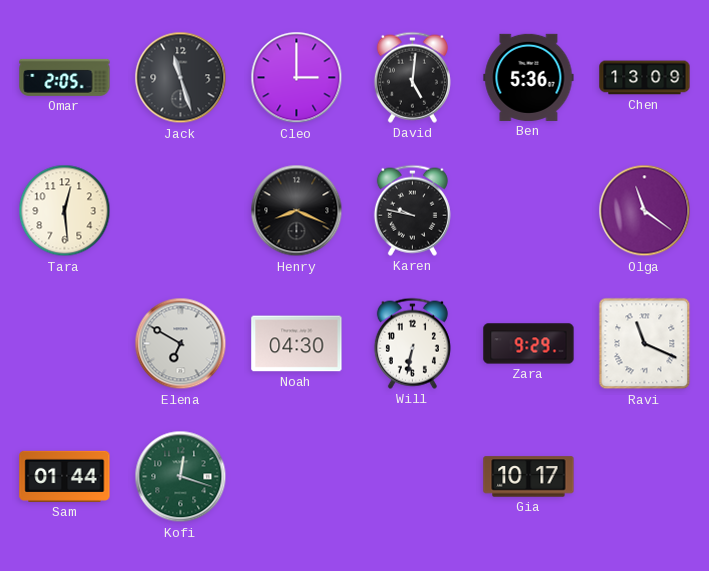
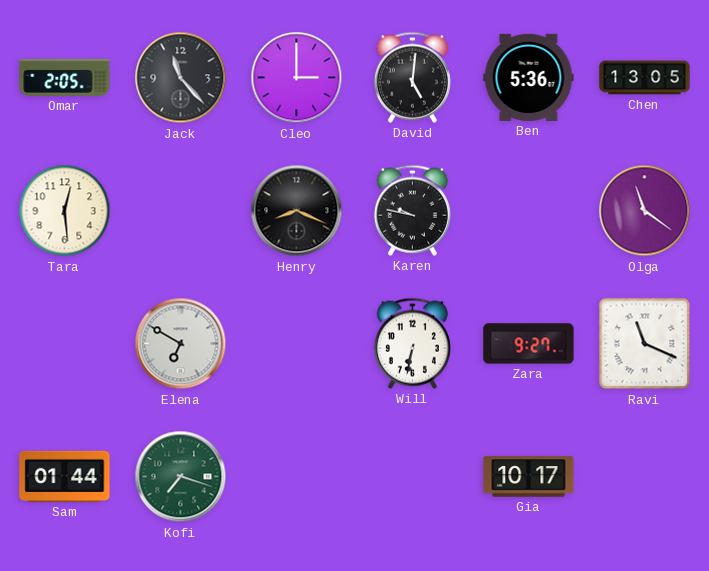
Jack: 11:27 -> 11:23 (181, 78)
Chen: 13:09 -> 13:05 (645, 78)
Noah: 04:30 -> none (297, 344)
Zara: 9:29 -> 9:27 (529, 344)
Kofi: 12:18 -> 7:18 (181, 477)
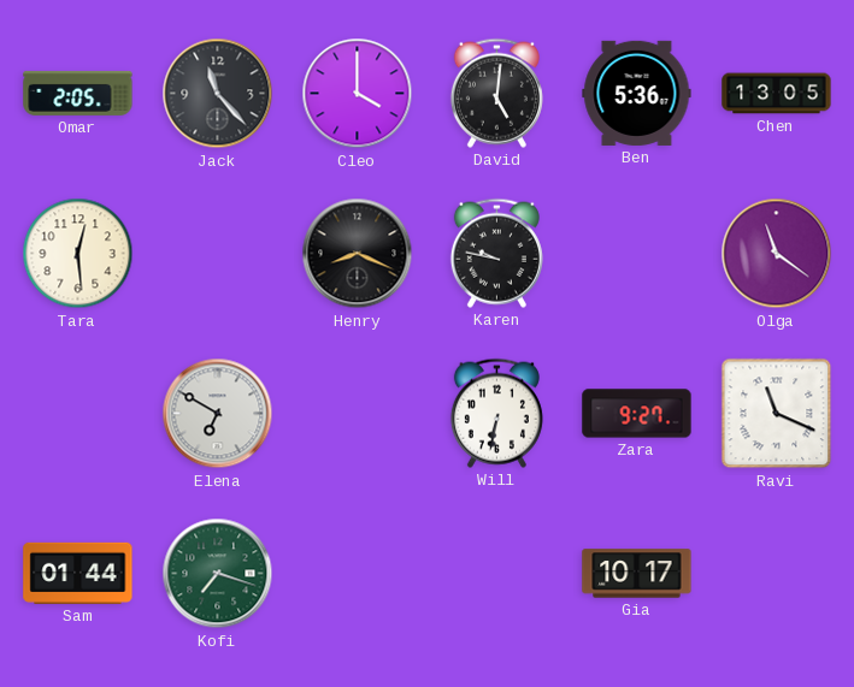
Cleo: 3:00 -> 4:00 (358, 94)
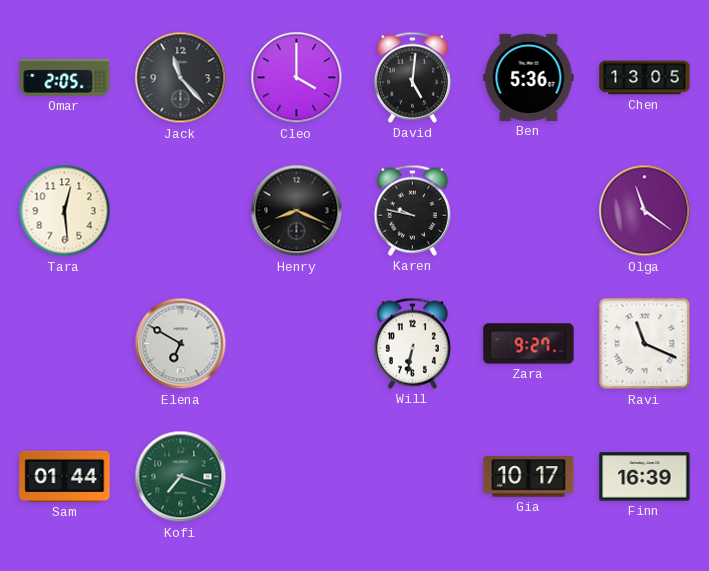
Finn: none -> 16:39 (645, 477)
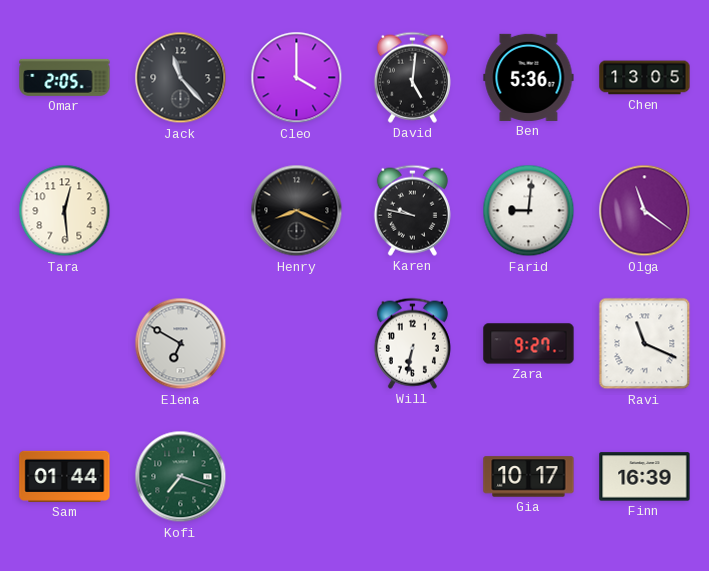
Farid: none -> 9:01 (529, 211)
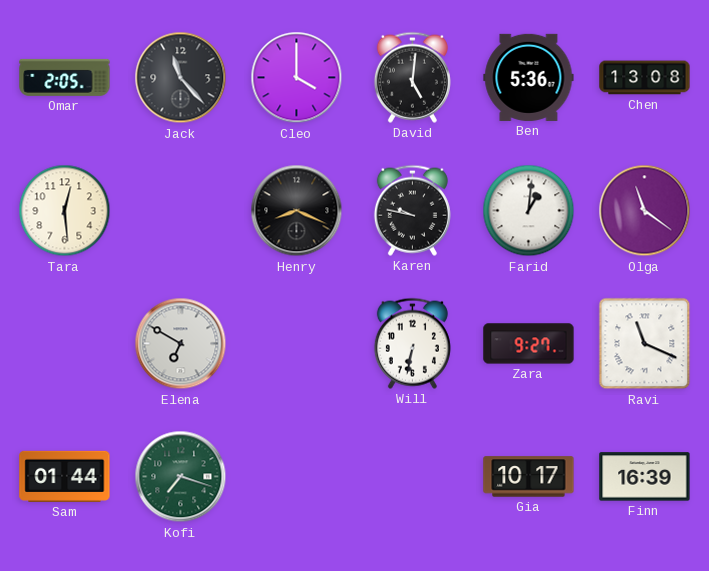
Chen: 13:05 -> 13:08 (645, 78)
Farid: 9:01 -> 1:01 (529, 211)
